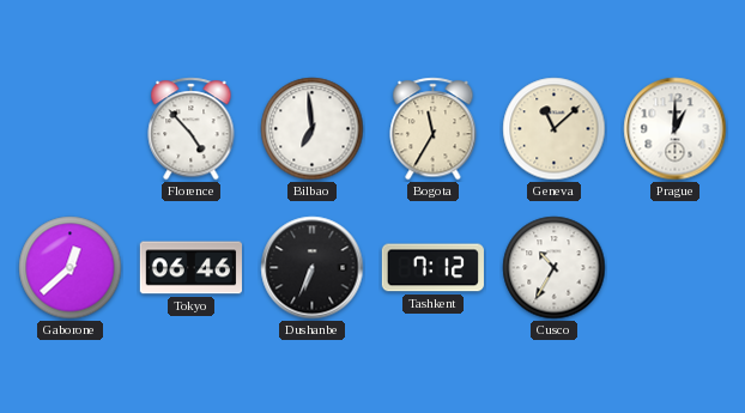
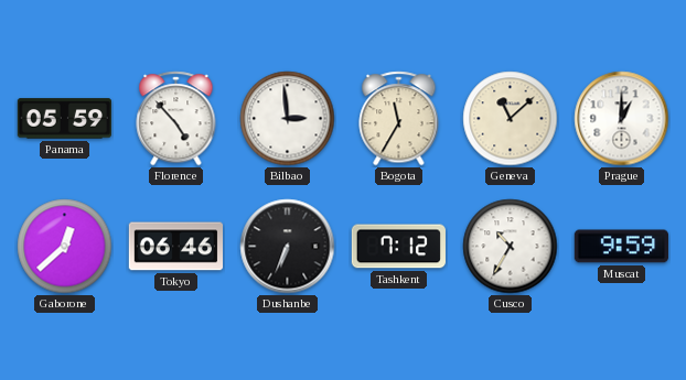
Panama: none -> 05:59 (64, 119)
Bilbao: 6:59 -> 2:59 (288, 119)
Muscat: none -> 9:59 (621, 247)
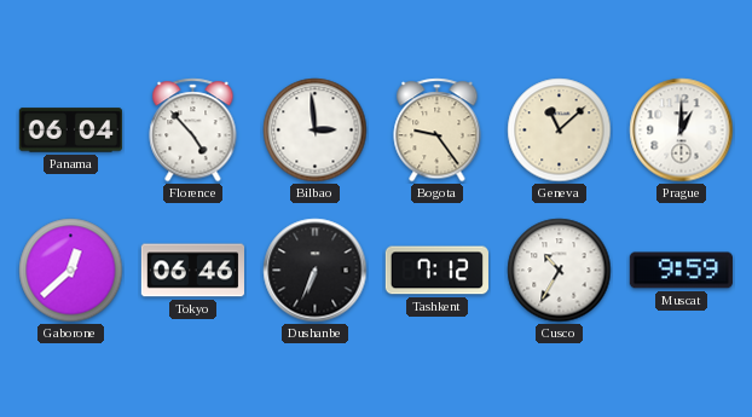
Panama: 05:59 -> 06:04 (70, 131)
Bogota: 11:35 -> 9:24 (438, 131)
